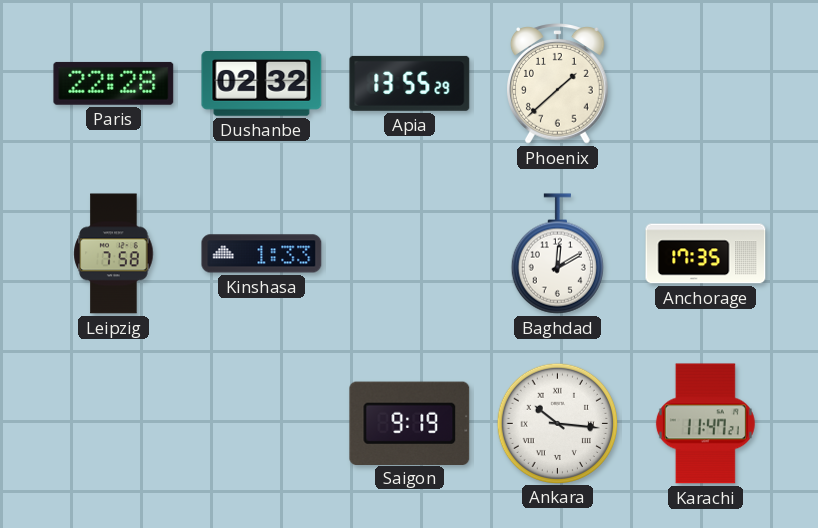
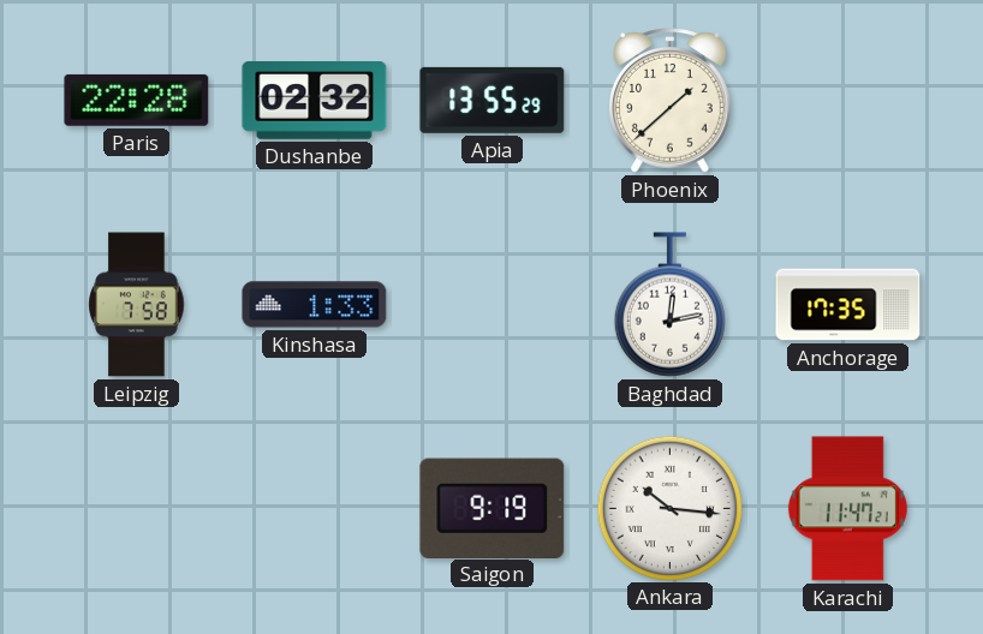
Baghdad: 12:10 -> 12:13 (669, 305)
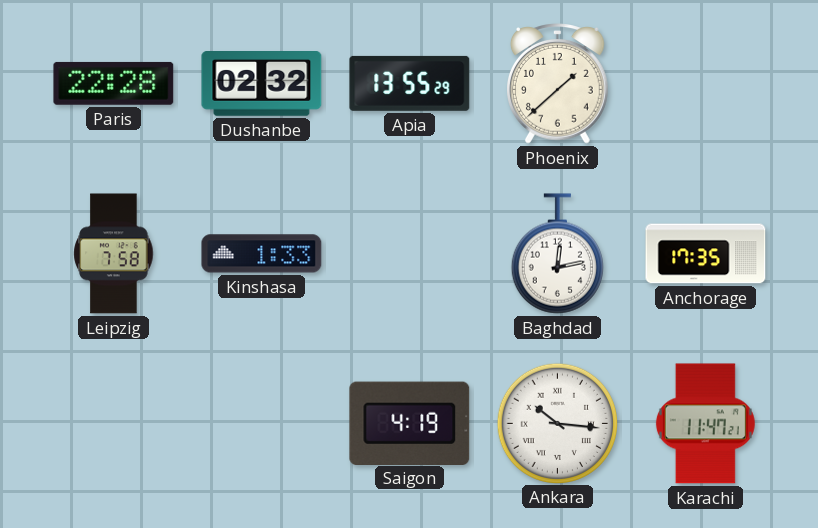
Saigon: 9:19 -> 4:19 (410, 423)
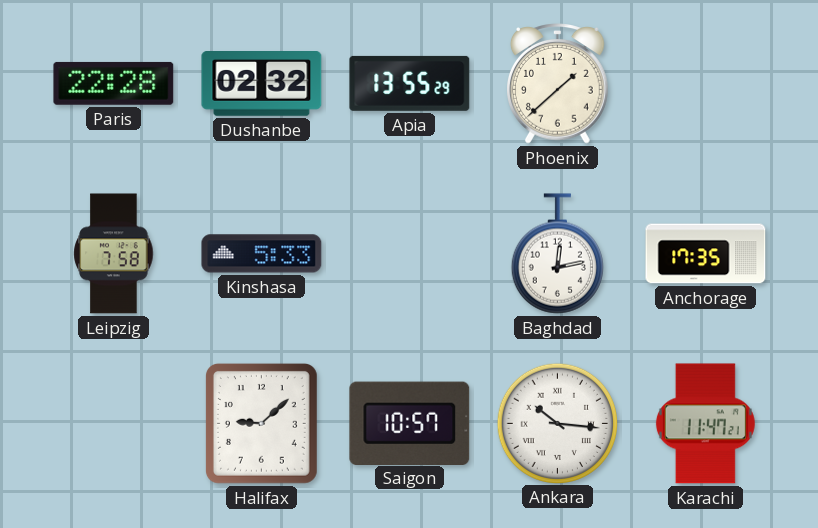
Kinshasa: 1:33 -> 5:33 (262, 254)
Halifax: none -> 9:08 (261, 423)
Saigon: 4:19 -> 10:57 (410, 423)
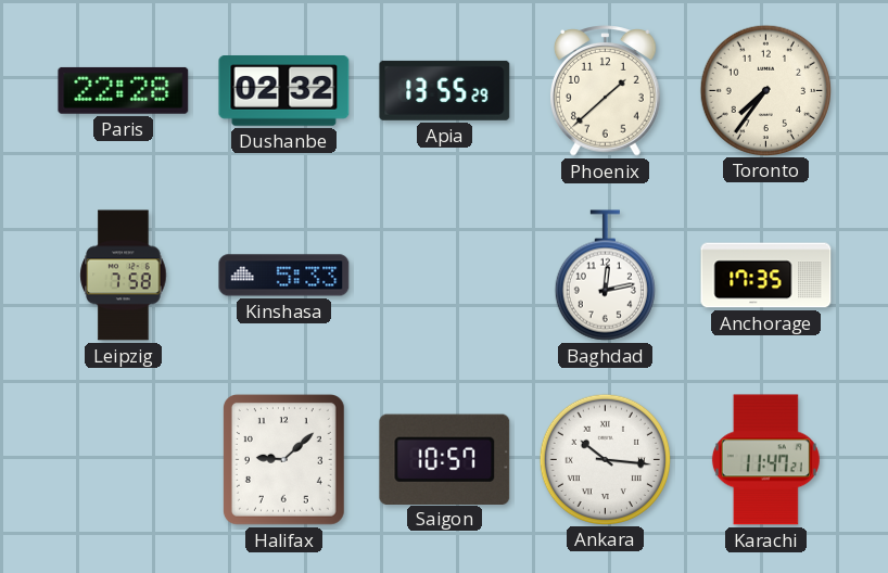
Toronto: none -> 7:36 (765, 90)
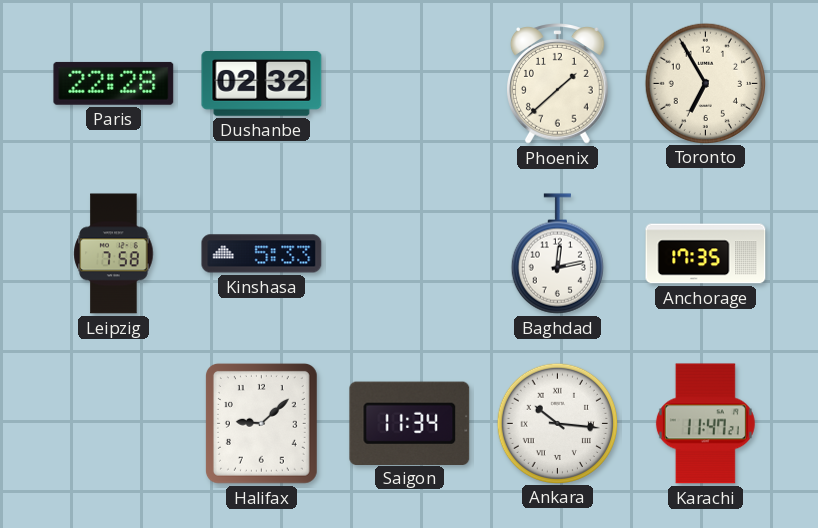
Apia: 13:55 -> none (445, 90)
Toronto: 7:36 -> 6:55 (705, 83)
Saigon: 10:57 -> 11:34 (410, 423)
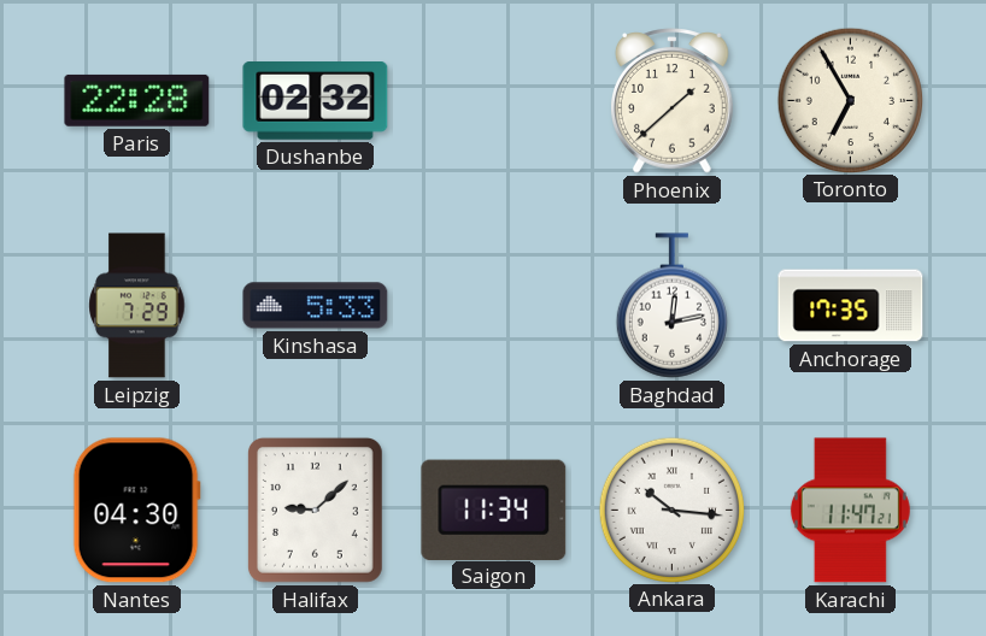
Leipzig: 7:58 -> 7:29 (137, 306)
Nantes: none -> 04:30 (136, 511)
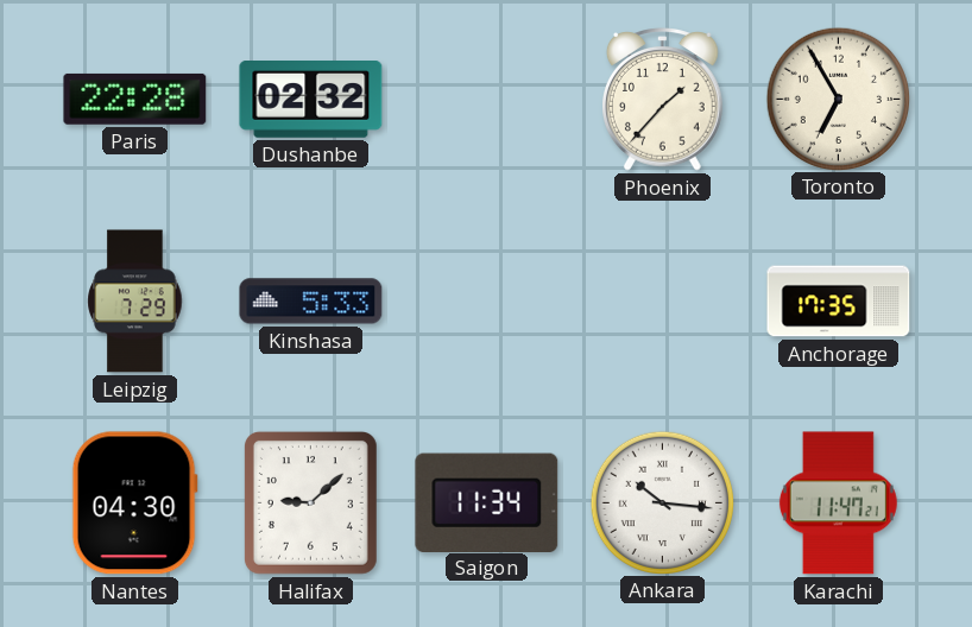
Phoenix: 1:38 -> 1:37 (663, 100)
Baghdad: 12:13 -> none (671, 306)
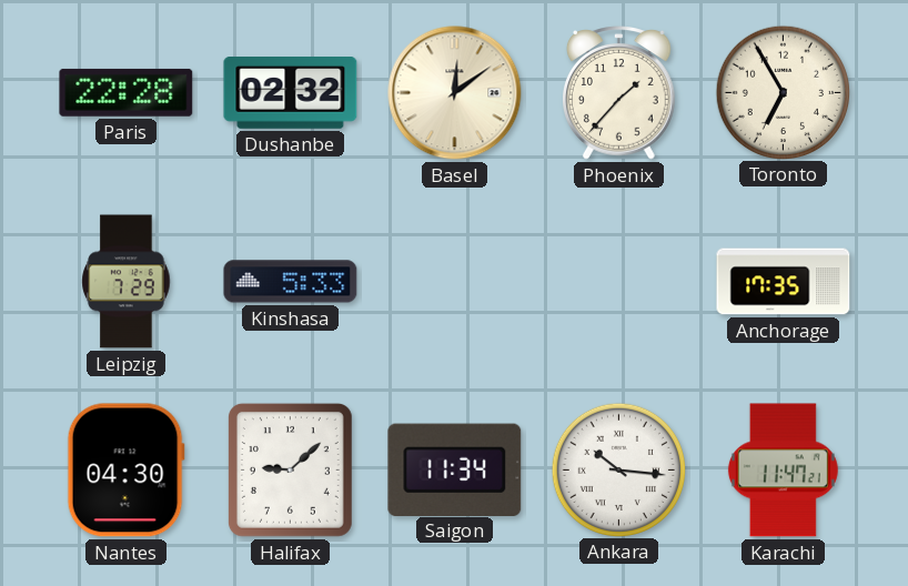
Basel: none -> 12:09 (455, 93)
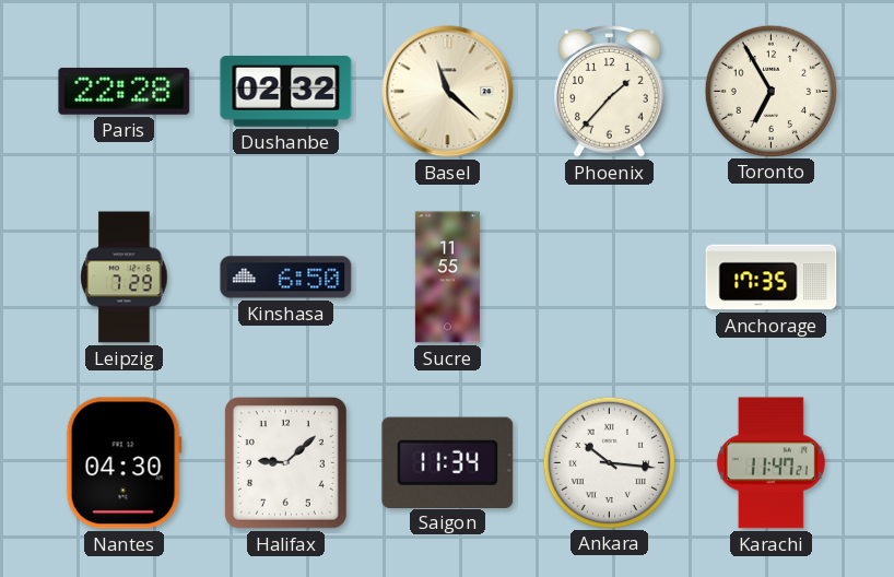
Basel: 12:09 -> 11:22 (448, 92)
Kinshasa: 5:33 -> 6:50 (286, 278)
Sucre: none -> 11:55 (447, 278)
